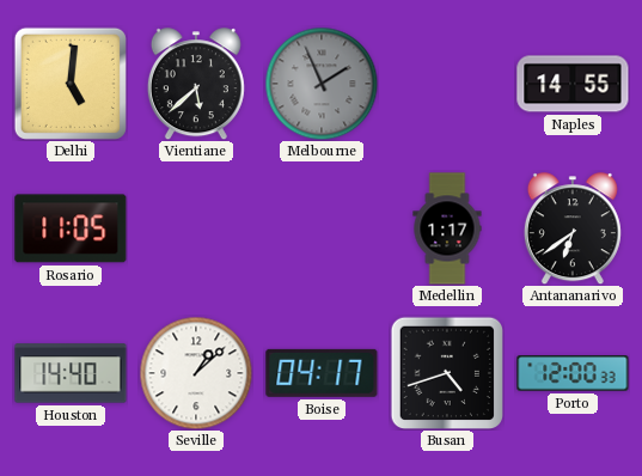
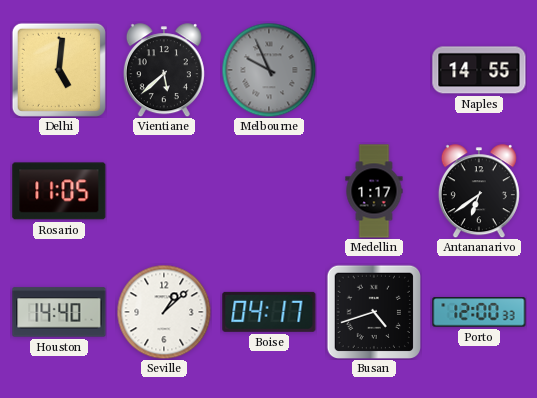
Melbourne: 1:56 -> 9:56 (269, 70)
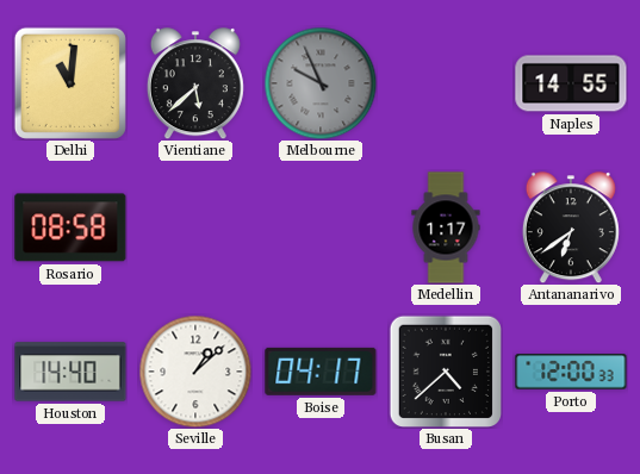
Delhi: 5:01 -> 11:01 (70, 83)
Rosario: 11:05 -> 08:58 (70, 227)
Busan: 4:42 -> 4:38 (445, 370)
